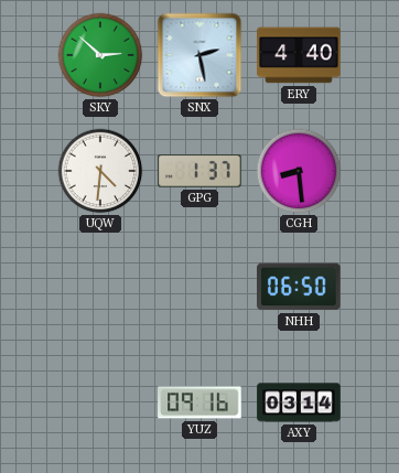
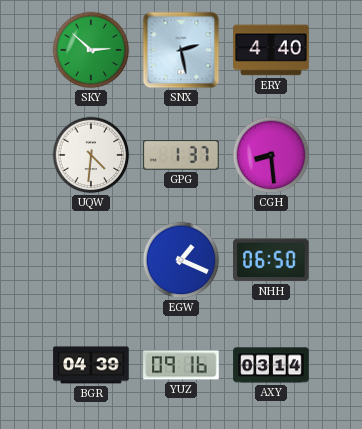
EGW: none -> 1:19 (181, 260)
BGR: none -> 04:39 (91, 365)
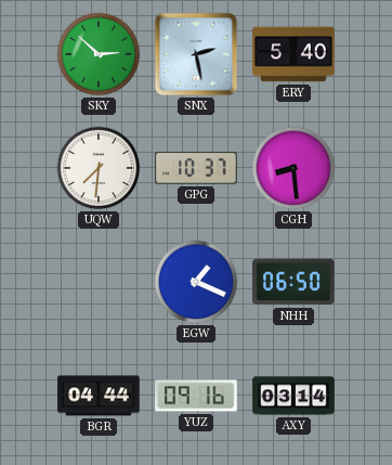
ERY: 4:40 -> 5:40 (293, 54)
UQW: 4:31 -> 7:31 (99, 168)
GPG: 1:37 -> 10:37 (196, 169)
BGR: 04:39 -> 04:44 (99, 396)
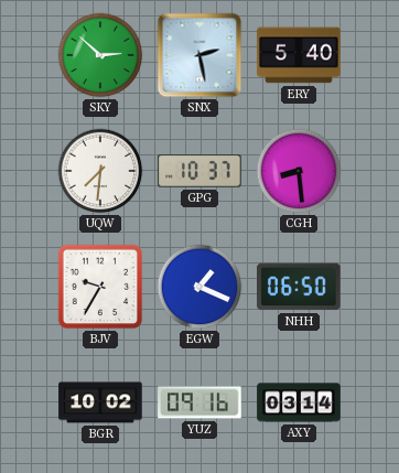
BJV: none -> 9:35 (100, 287)
BGR: 04:44 -> 10:02 (100, 402)
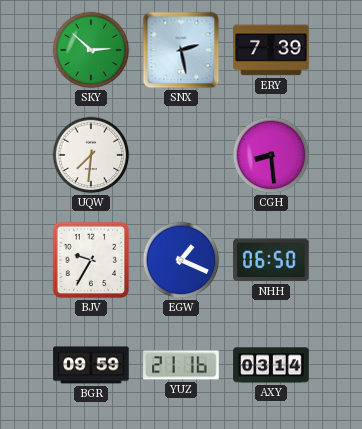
ERY: 5:40 -> 7:39 (271, 50)
GPG: 10:37 -> none (199, 172)
BGR: 10:02 -> 09:59 (91, 365)
YUZ: 09:16 -> 21:16 (181, 365)
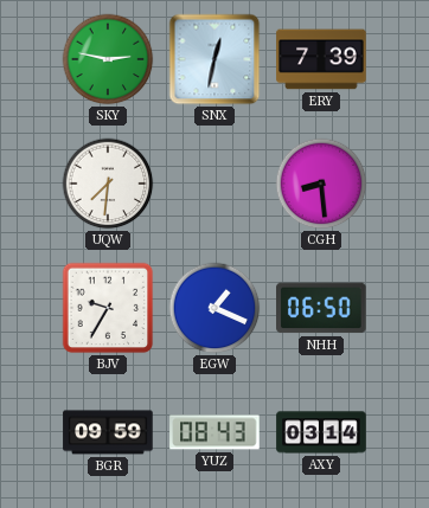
SKY: 2:52 -> 2:47 (108, 59)
SNX: 2:28 -> 12:32 (214, 59)
YUZ: 21:16 -> 08:43 (214, 432)
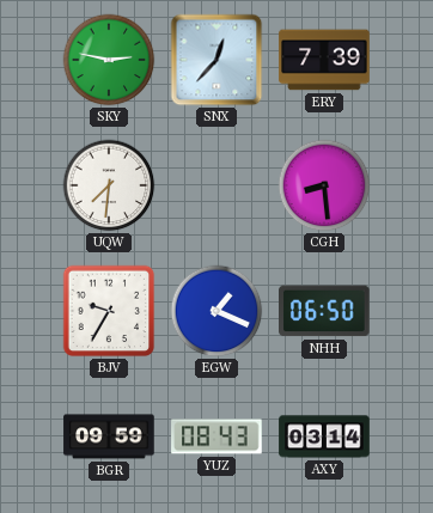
SNX: 12:32 -> 12:37 (216, 60)
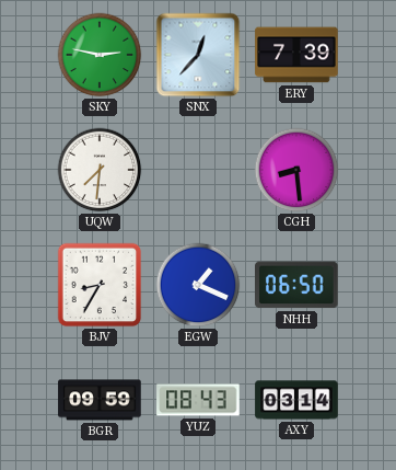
BJV: 9:35 -> 8:35 (100, 285)
